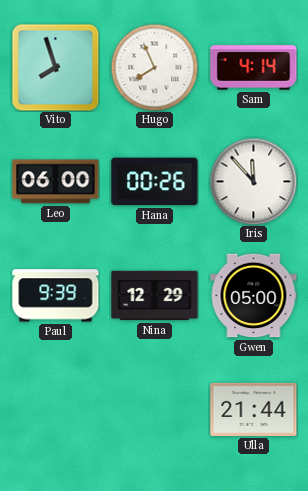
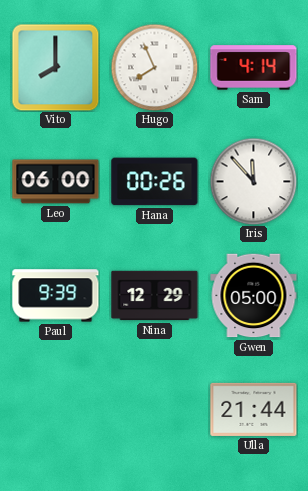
Vito: 7:57 -> 8:00 (55, 67)
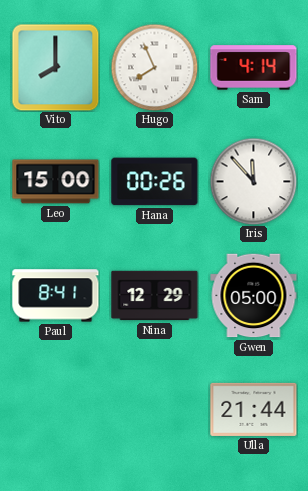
Leo: 06:00 -> 15:00 (56, 182)
Paul: 9:39 -> 8:41 (56, 296)
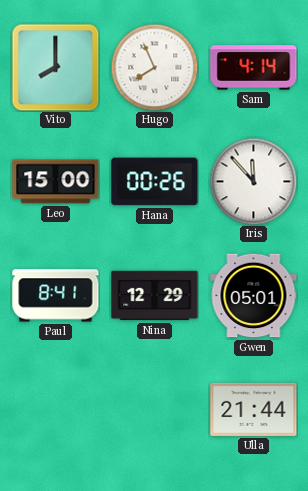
Gwen: 05:00 -> 05:01 (254, 296)
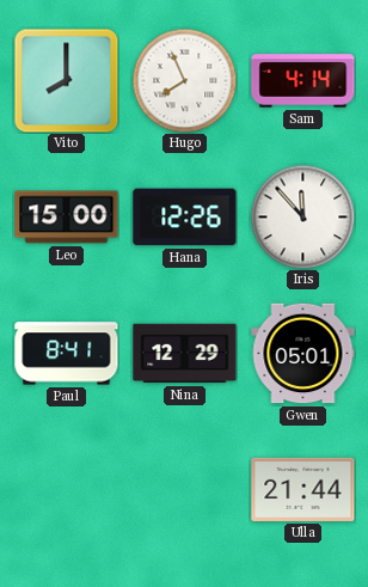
Hana: 00:26 -> 12:26 (185, 218)
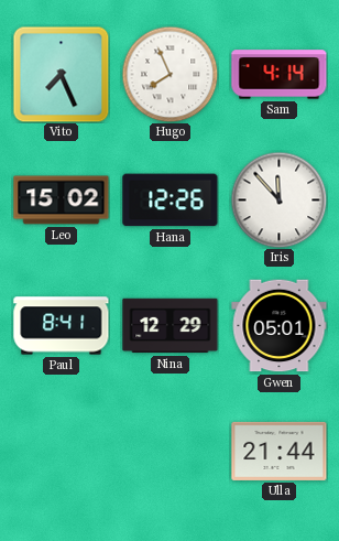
Vito: 8:00 -> 7:26 (61, 74)
Leo: 15:00 -> 15:02 (62, 201)
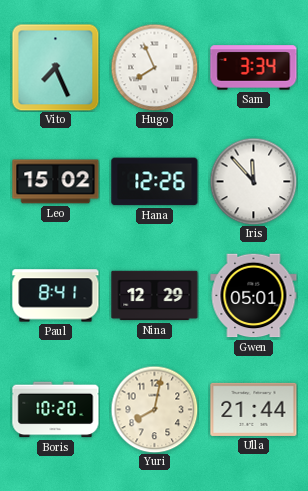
Sam: 4:14 -> 3:34 (254, 68)
Boris: none -> 10:20 (56, 410)
Yuri: none -> 8:02 (154, 409)
